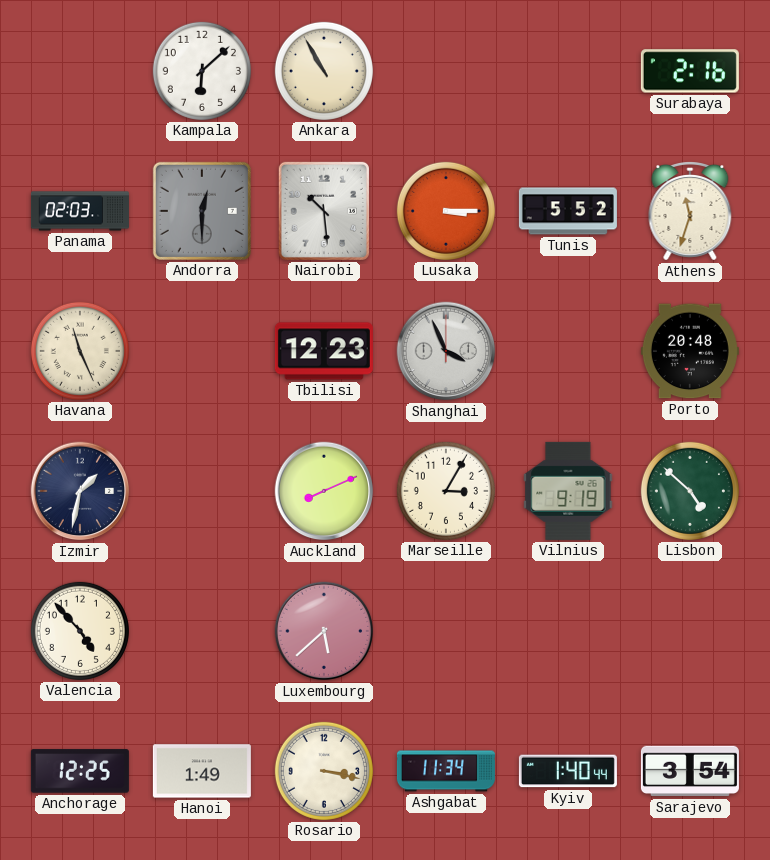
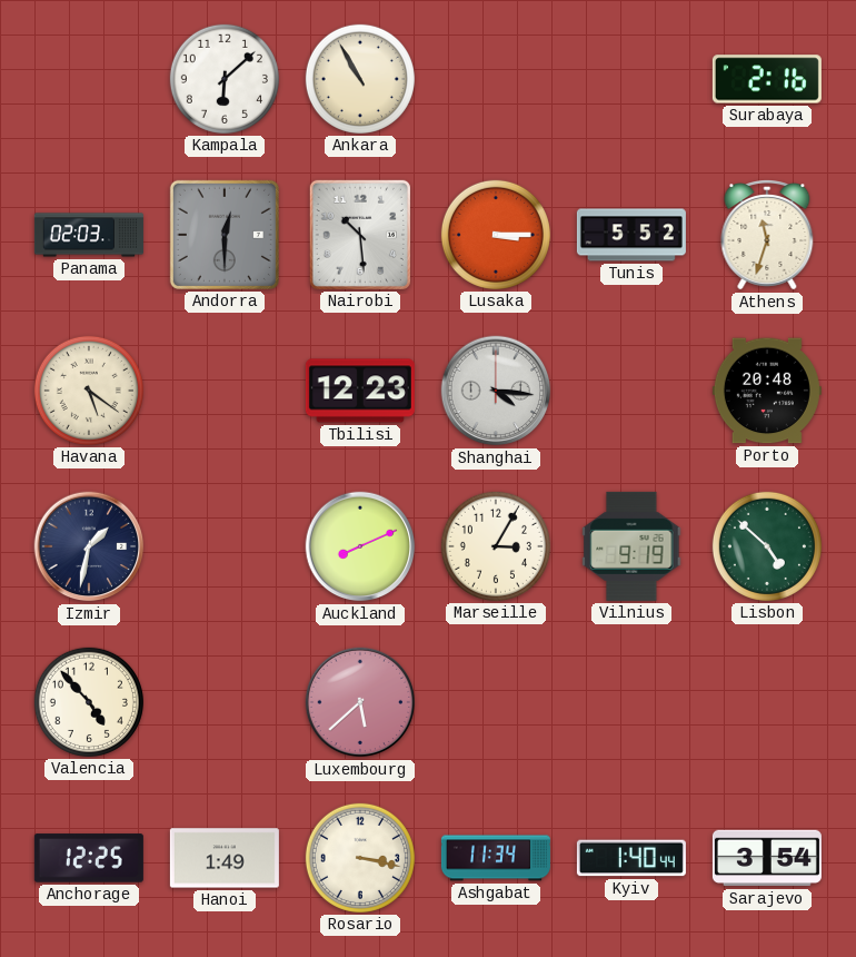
Havana: 11:26 -> 5:21 (89, 391)
Shanghai: 3:56 -> 4:16 (496, 391)
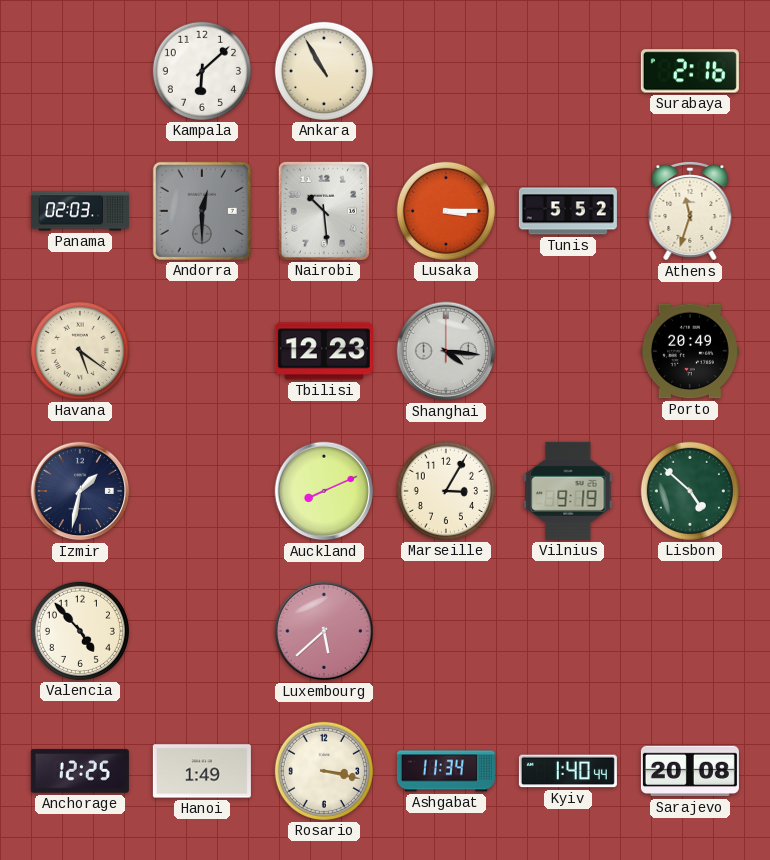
Porto: 20:48 -> 20:49 (690, 351)
Sarajevo: 3:54 -> 20:08 (690, 771)
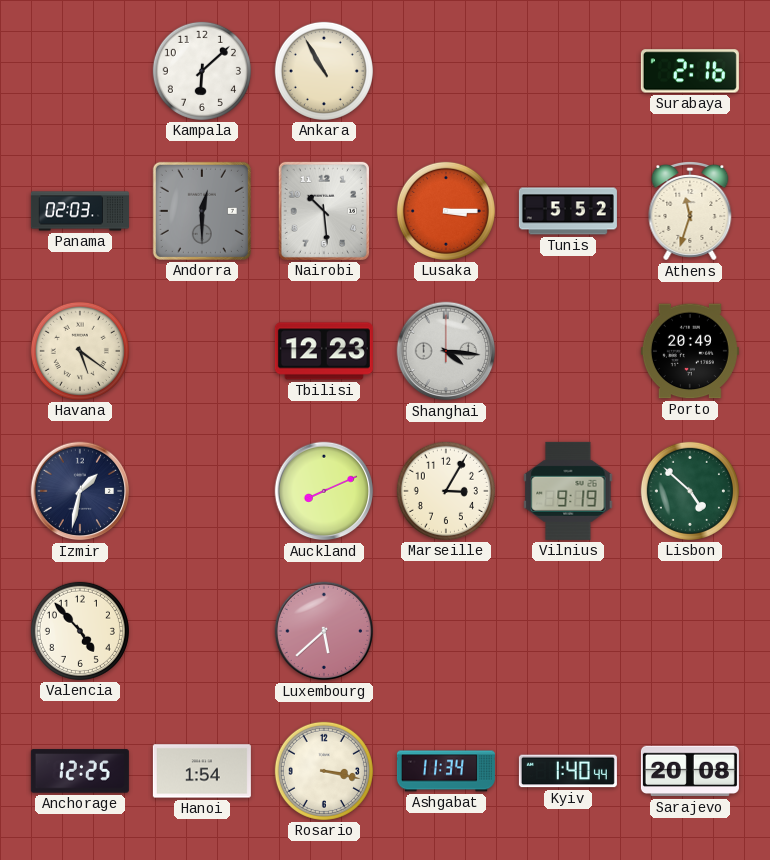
Hanoi: 1:49 -> 1:54 (202, 771)
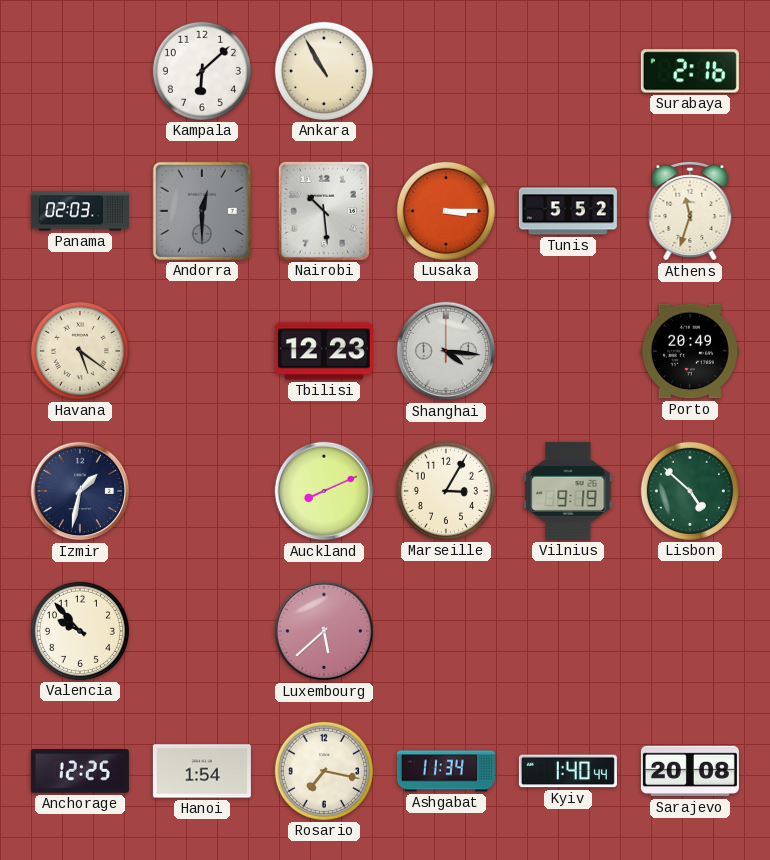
Valencia: 4:53 -> 9:53 (80, 631)
Rosario: 3:17 -> 7:17 (324, 771)
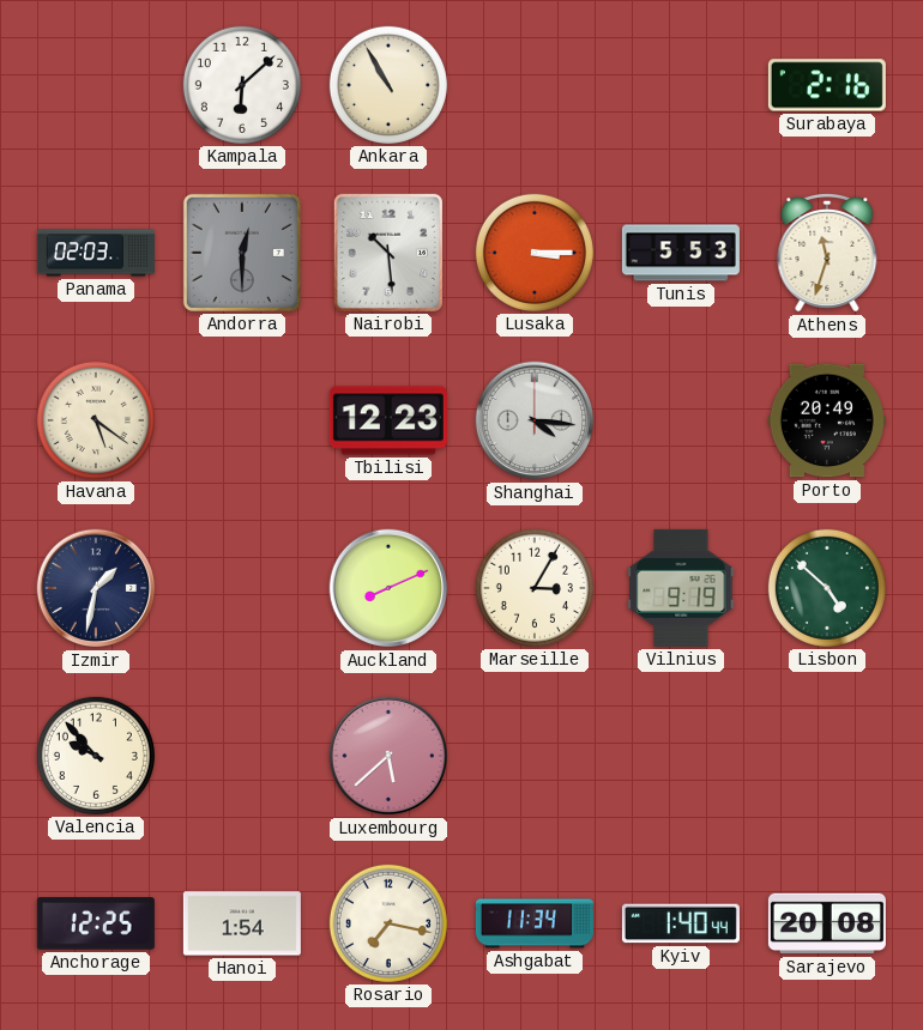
Tunis: 5:52 -> 5:53 (681, 253)
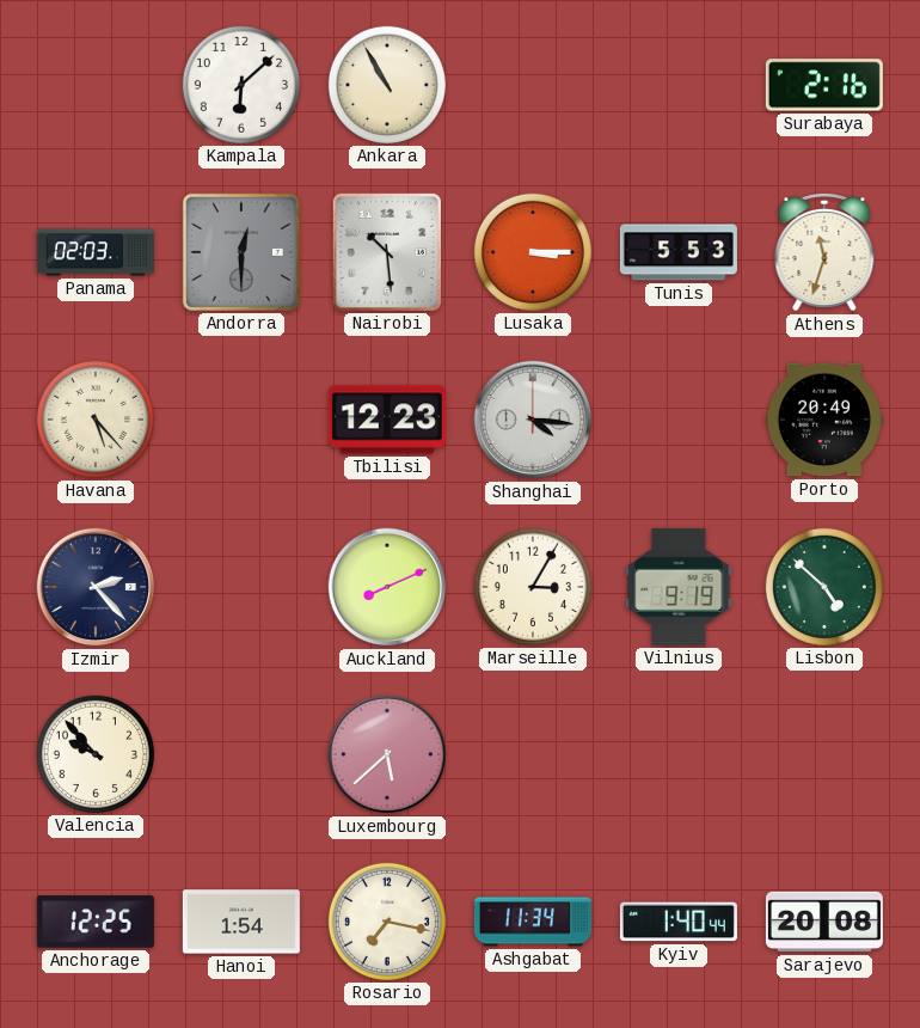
Havana: 5:21 -> 5:23 (96, 420)
Izmir: 1:32 -> 2:23 (96, 587)
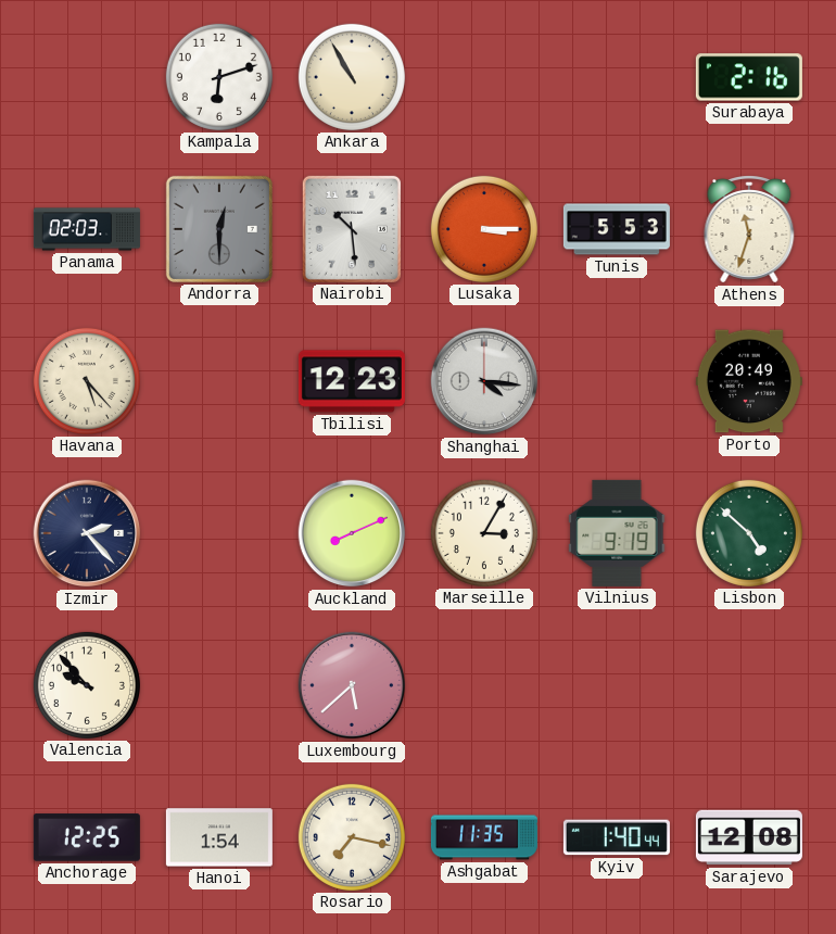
Kampala: 6:08 -> 6:12 (219, 77)
Ashgabat: 11:34 -> 11:35 (484, 837)
Sarajevo: 20:08 -> 12:08 (749, 837)
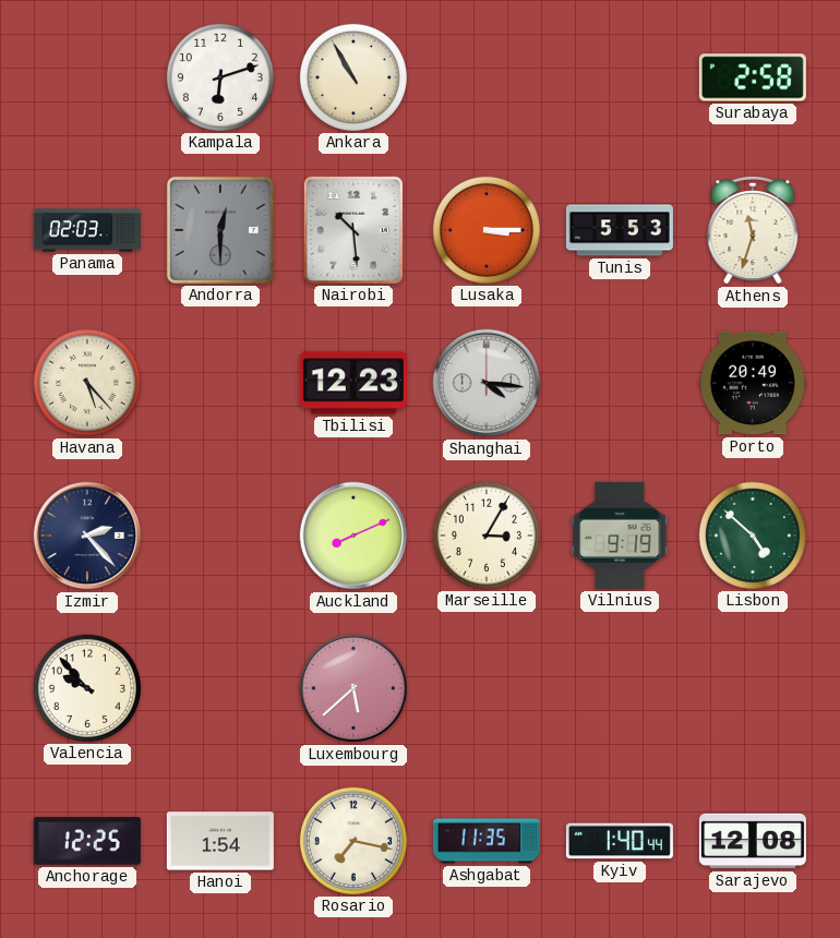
Surabaya: 2:16 -> 2:58 (753, 77)
